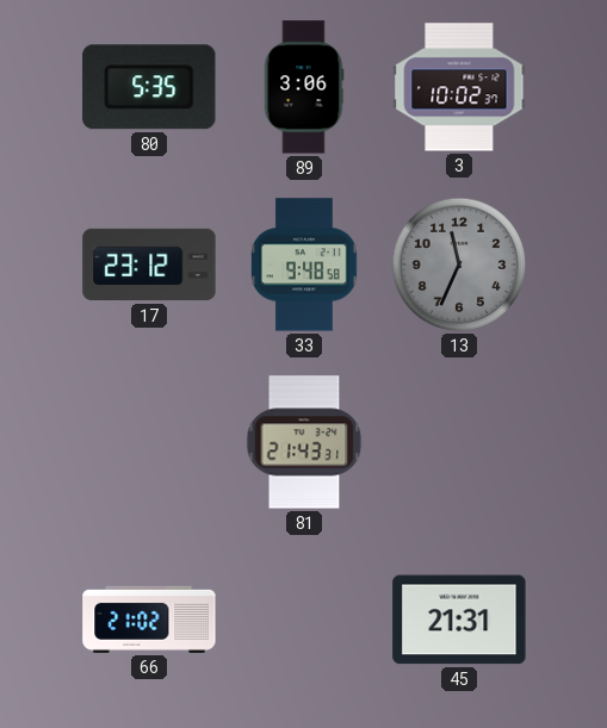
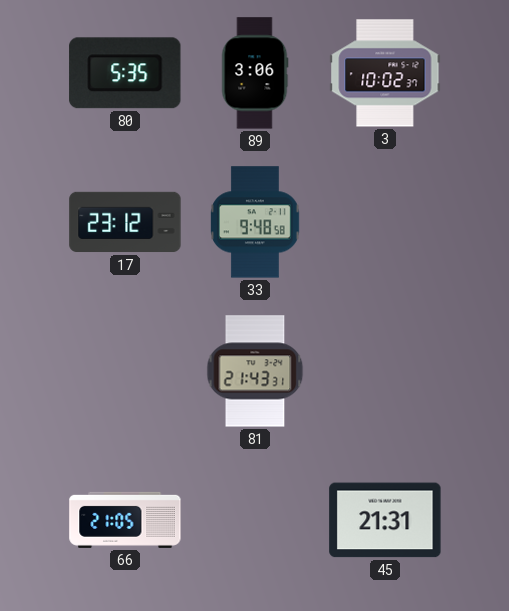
13: 11:34 -> none (459, 265)
66: 21:02 -> 21:05 (125, 520)
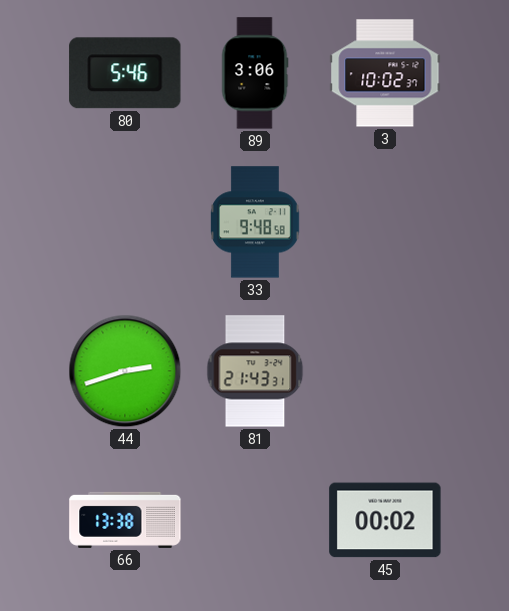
80: 5:35 -> 5:46 (125, 73)
17: 23:12 -> none (125, 222)
44: none -> 2:42 (125, 371)
66: 21:05 -> 13:38 (125, 520)
45: 21:31 -> 00:02 (385, 520)
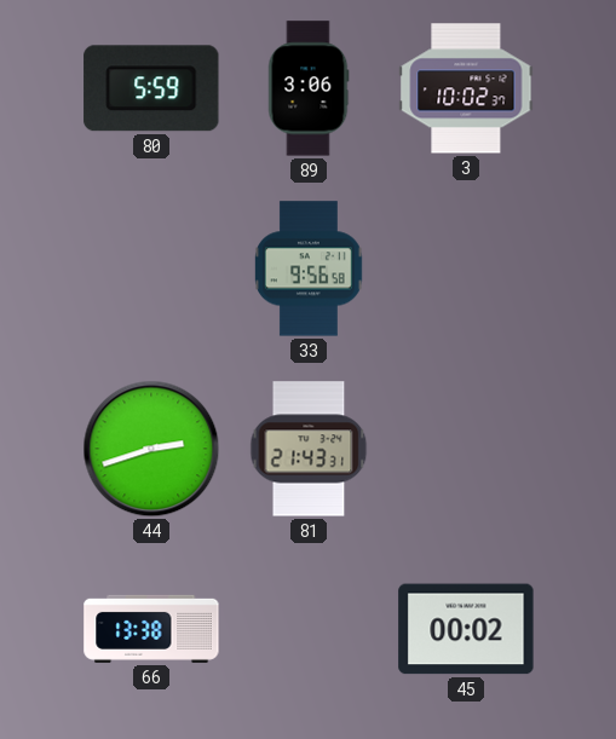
80: 5:46 -> 5:59 (151, 88)
33: 9:48 -> 9:56 (310, 269)
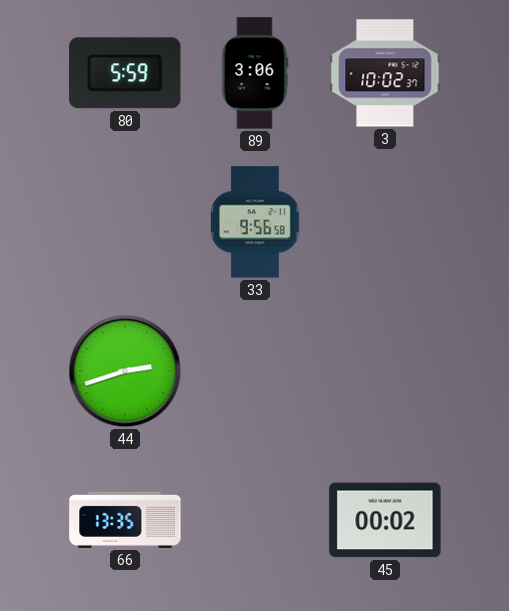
81: 21:43 -> none (309, 449)
66: 13:38 -> 13:35 (125, 520)
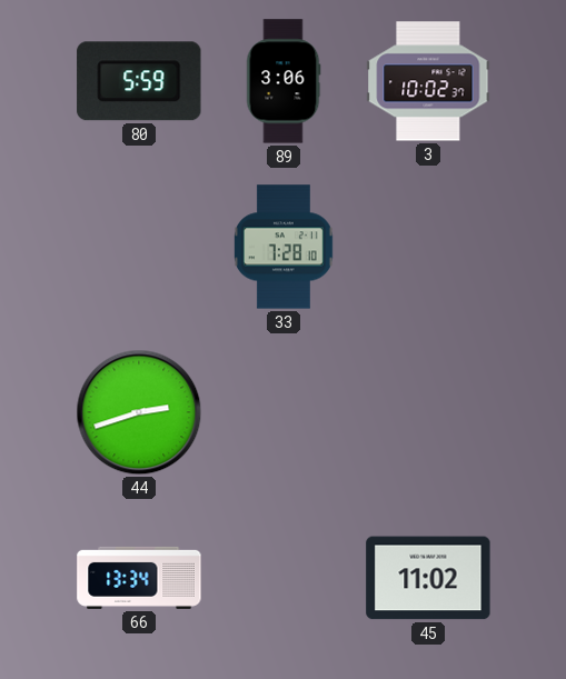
33: 9:56 -> 7:28 (285, 247)
66: 13:35 -> 13:34 (139, 578)
45: 00:02 -> 11:02 (428, 578)
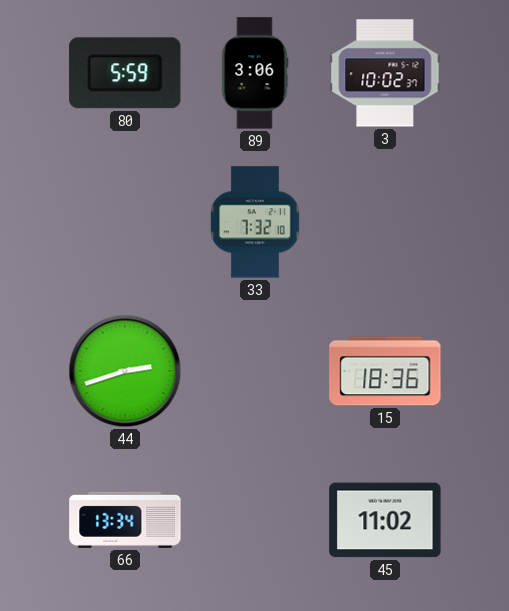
33: 7:28 -> 7:32 (256, 222)
15: none -> 18:36 (385, 371)
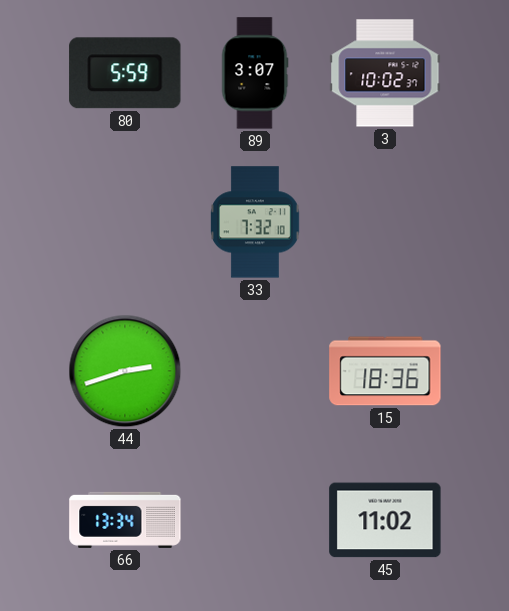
89: 3:06 -> 3:07 (255, 73)
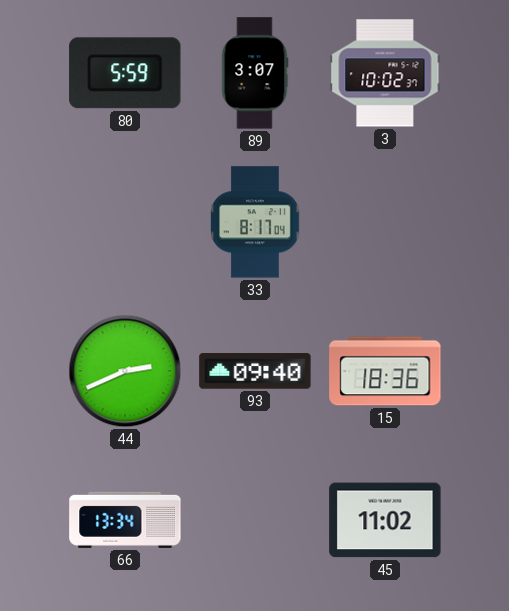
33: 7:32 -> 8:17 (256, 222)
44: 2:42 -> 2:41 (125, 371)
93: none -> 09:40 (255, 371)
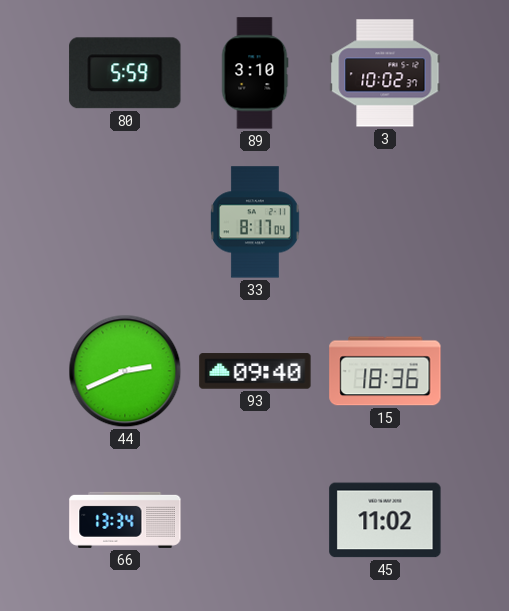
89: 3:07 -> 3:10 (255, 73)
